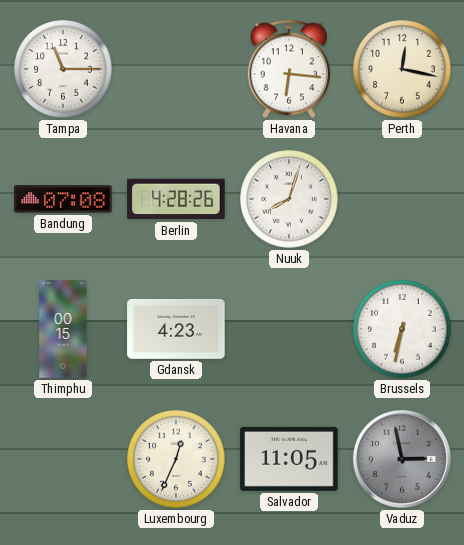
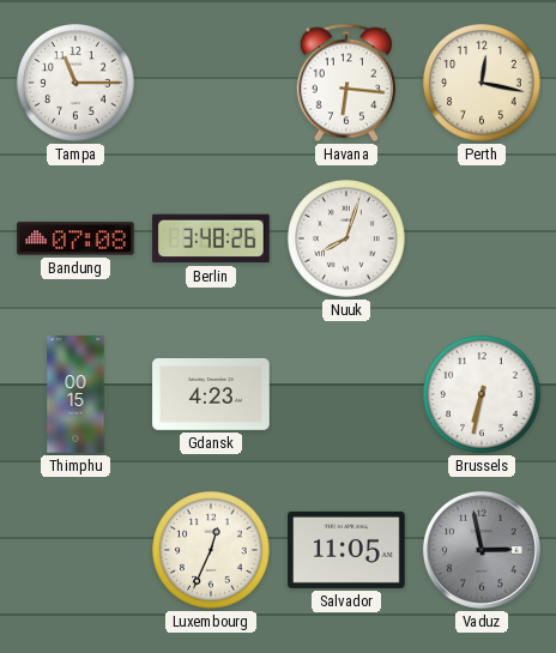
Berlin: 4:28 -> 3:48 (211, 238)
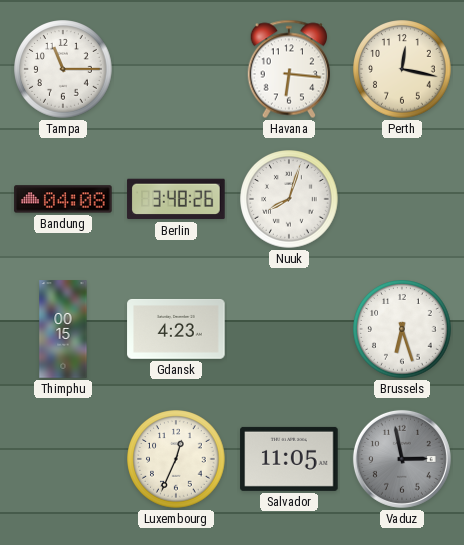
Bandung: 07:08 -> 04:08 (63, 199)
Brussels: 6:32 -> 6:27 (402, 329)
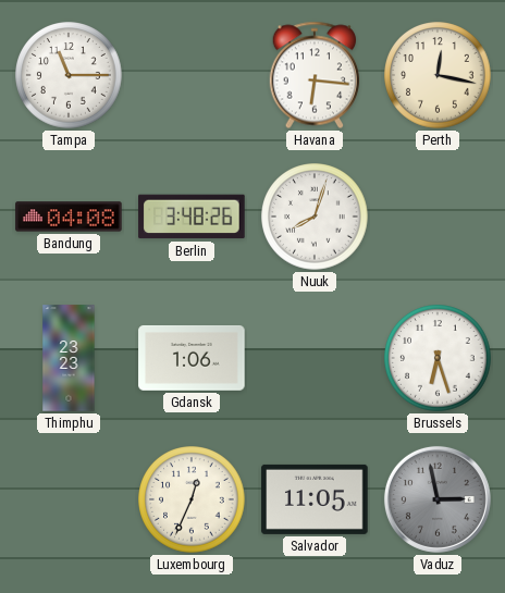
Thimphu: 00:15 -> 23:23 (69, 358)
Gdansk: 4:23 -> 1:06 (192, 358)
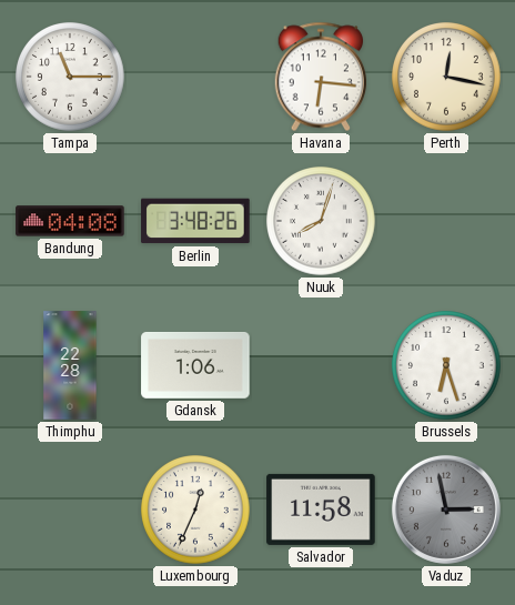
Thimphu: 23:23 -> 22:28 (70, 365)
Salvador: 11:05 -> 11:58 (321, 510)
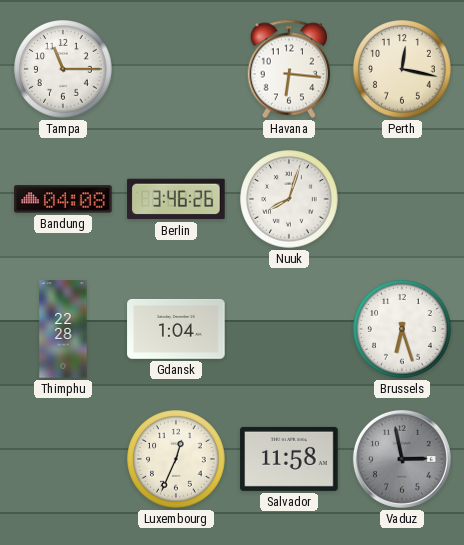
Berlin: 3:48 -> 3:46 (176, 199)
Gdansk: 1:06 -> 1:04 (176, 329)
